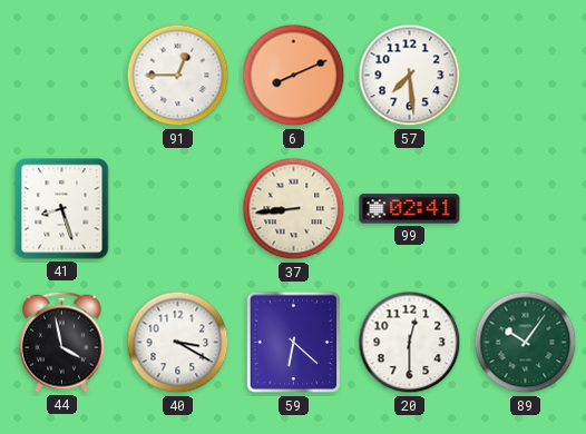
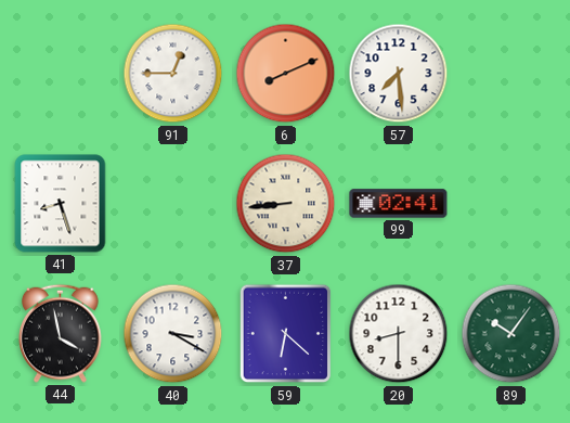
20: 12:30 -> 8:30 (399, 334)
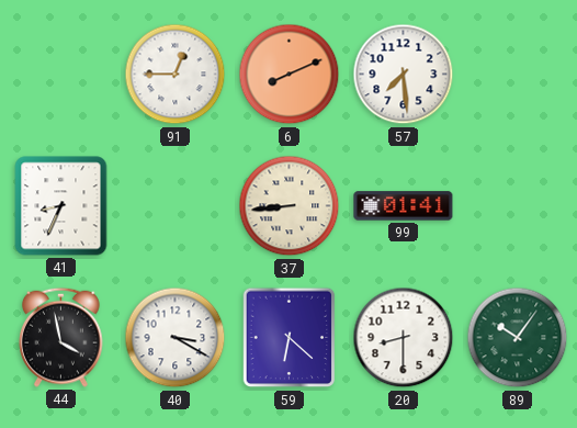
41: 8:27 -> 8:34 (61, 206)
99: 02:41 -> 01:41 (404, 206)
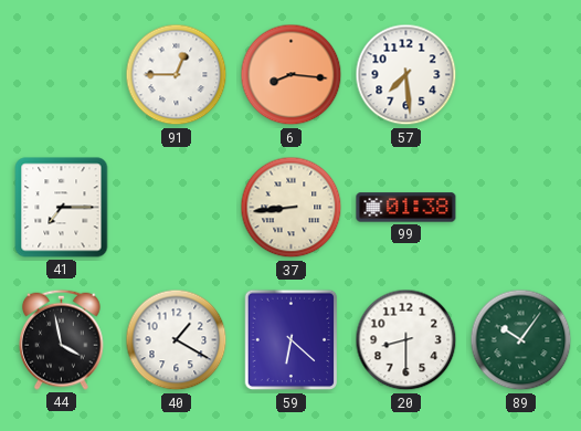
6: 8:11 -> 8:16 (292, 75)
41: 8:34 -> 7:15 (62, 208)
99: 01:41 -> 01:38 (406, 208)
40: 3:20 -> 1:20 (177, 340)
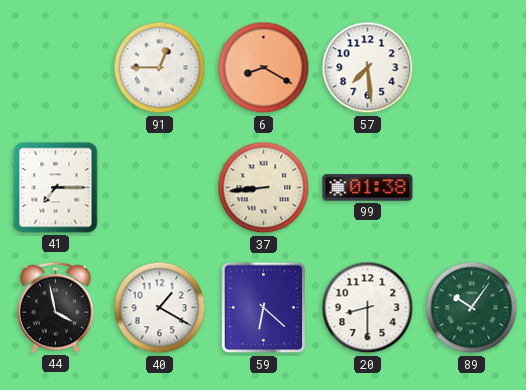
6: 8:16 -> 8:20 (264, 68)
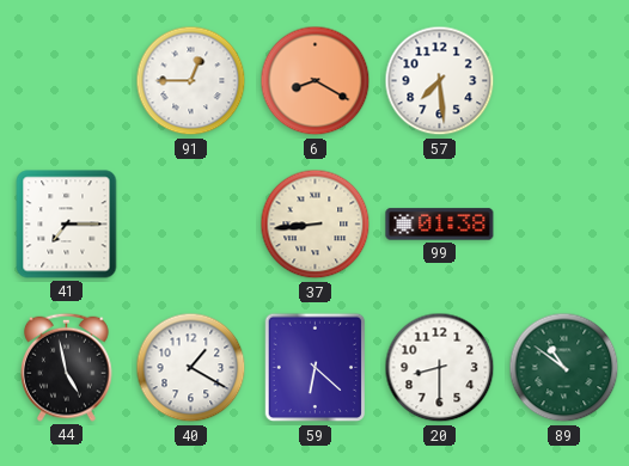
44: 3:58 -> 4:58 (67, 367)
89: 10:06 -> 10:51 (564, 368)
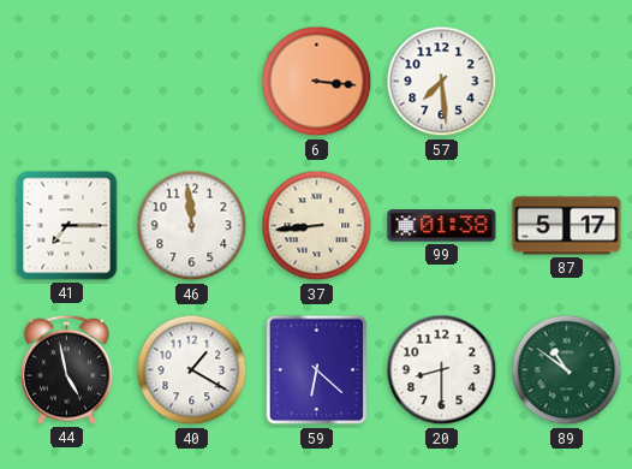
91: 12:45 -> none (191, 81)
6: 8:20 -> 3:16 (317, 82)
46: none -> 11:59 (192, 226)
87: none -> 5:17 (567, 226)
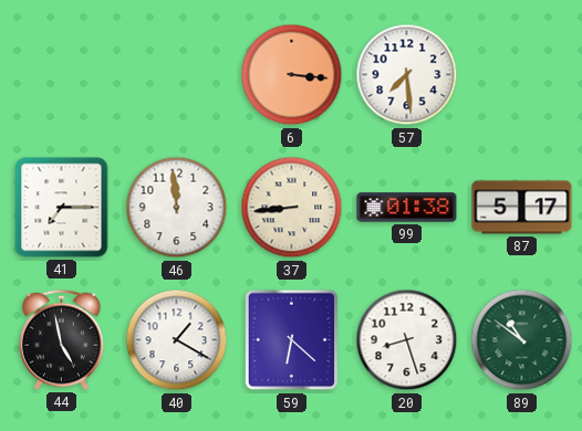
20: 8:30 -> 8:27 (407, 340)
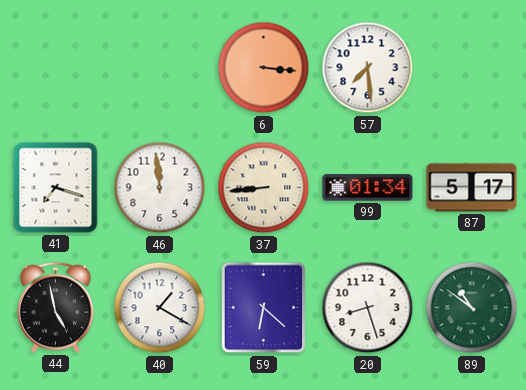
41: 7:15 -> 7:18 (56, 188)
99: 01:38 -> 01:34 (368, 188)
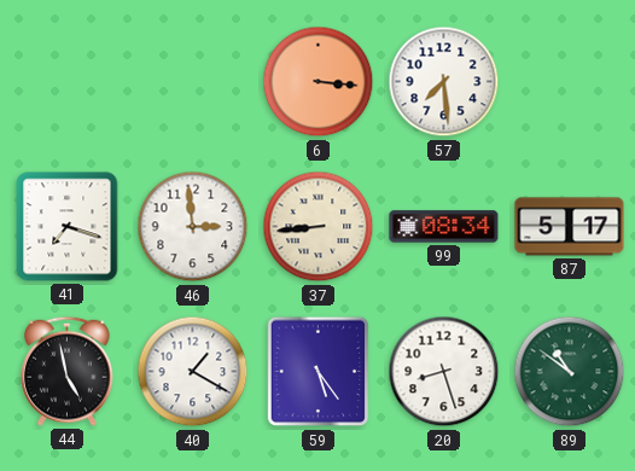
46: 11:59 -> 2:59 (193, 227)
99: 01:34 -> 08:34 (444, 227)
59: 6:22 -> 5:24 (319, 372)
